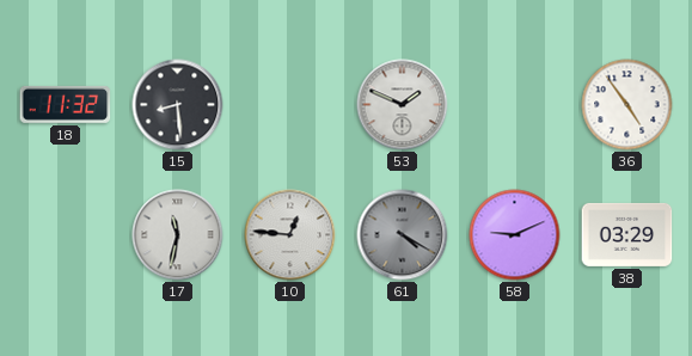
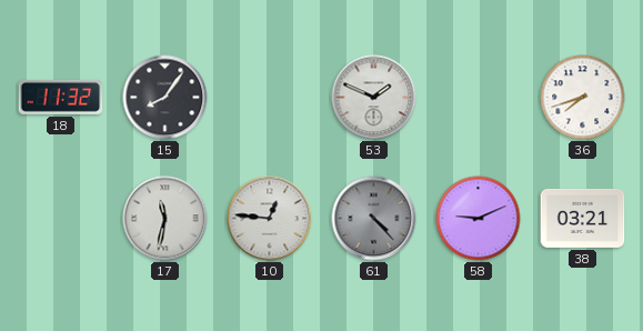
15: 8:29 -> 8:06 (165, 98)
36: 4:54 -> 7:42 (583, 98)
61: 4:20 -> 4:23 (374, 219)
38: 03:29 -> 03:21 (583, 218)
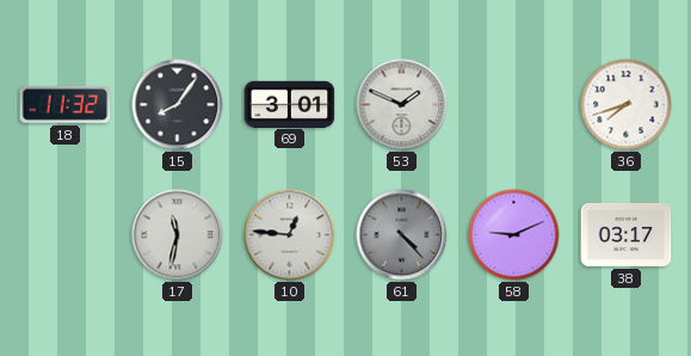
69: none -> 3:01 (290, 104)
38: 03:21 -> 03:17 (627, 234)
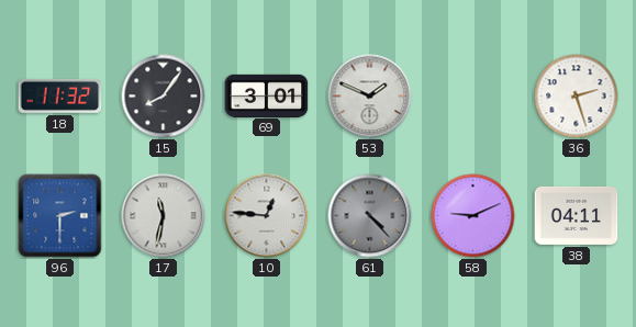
36: 7:42 -> 2:27 (577, 97)
96: none -> 2:30 (60, 216)
38: 03:17 -> 04:11 (577, 215)
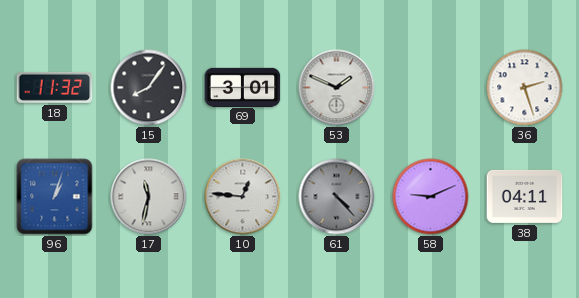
96: 2:30 -> 1:03 (55, 197)
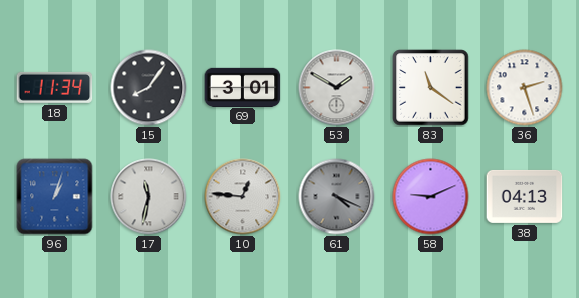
18: 11:32 -> 11:34 (55, 87)
53: 1:49 -> 1:50 (337, 88)
83: none -> 11:21 (431, 88)
61: 4:23 -> 4:19 (337, 197)
38: 04:11 -> 04:13 (525, 196)
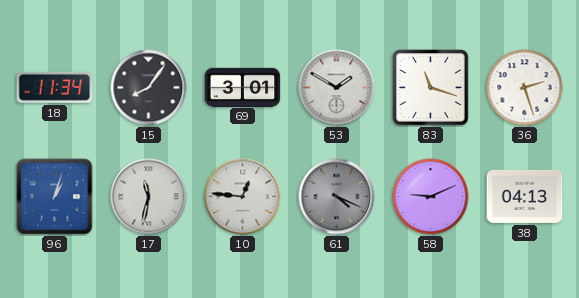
83: 11:21 -> 11:18 (431, 88)
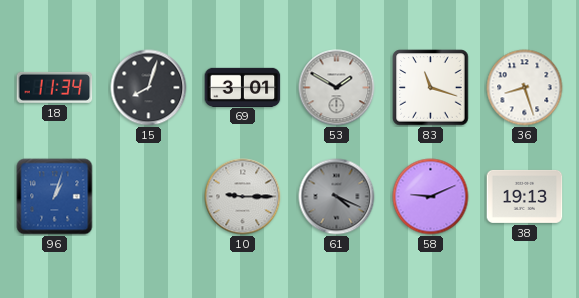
15: 8:06 -> 8:03 (149, 88)
36: 2:27 -> 8:27 (525, 88)
17: 11:32 -> none (149, 197)
10: 12:46 -> 9:15 (243, 197)
38: 04:13 -> 19:13 (525, 196)
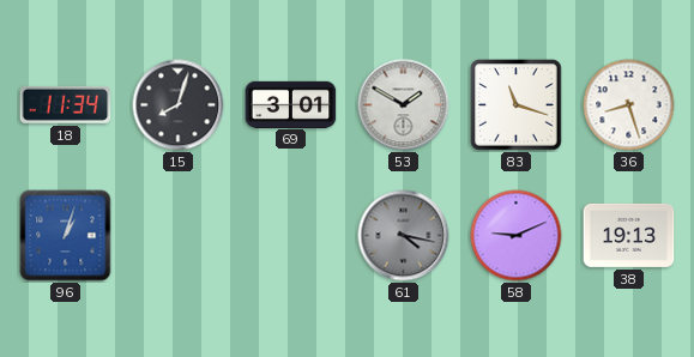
10: 9:15 -> none (243, 197)
61: 4:19 -> 4:17 (404, 236)
